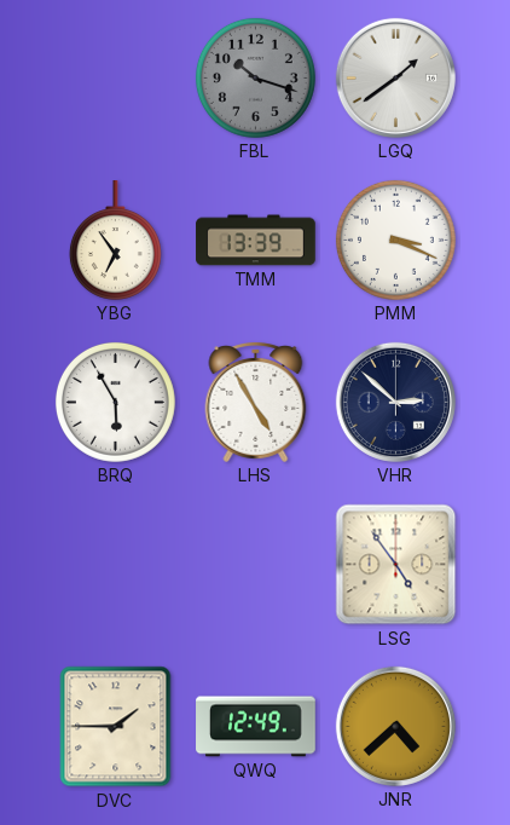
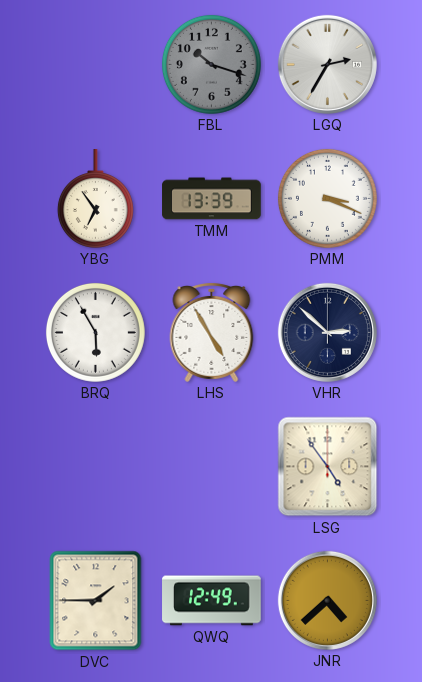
LGQ: 1:39 -> 2:35 (327, 64)
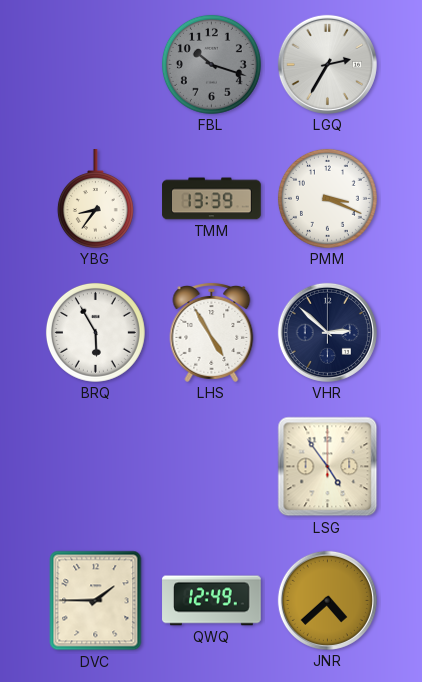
YBG: 6:54 -> 8:36 (95, 199)
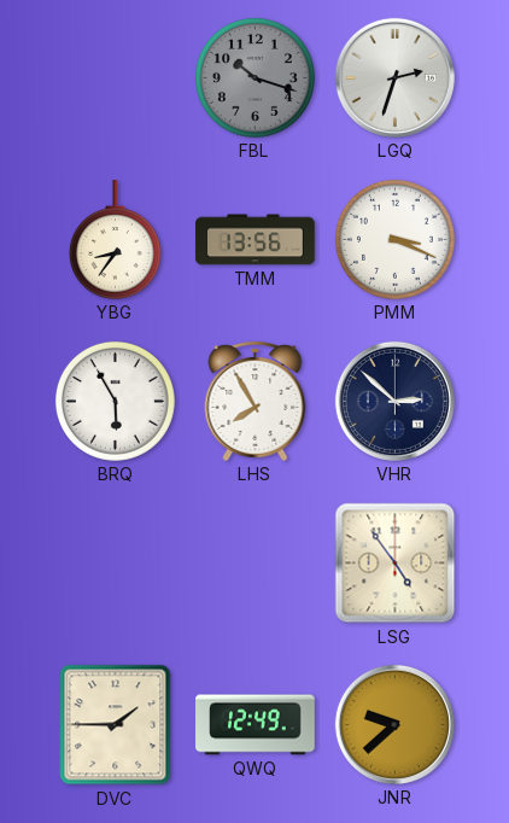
LGQ: 2:35 -> 2:33 (394, 77)
TMM: 13:39 -> 13:56 (256, 240)
LHS: 4:55 -> 7:55 (256, 402)
JNR: 4:38 -> 9:38 (394, 724)
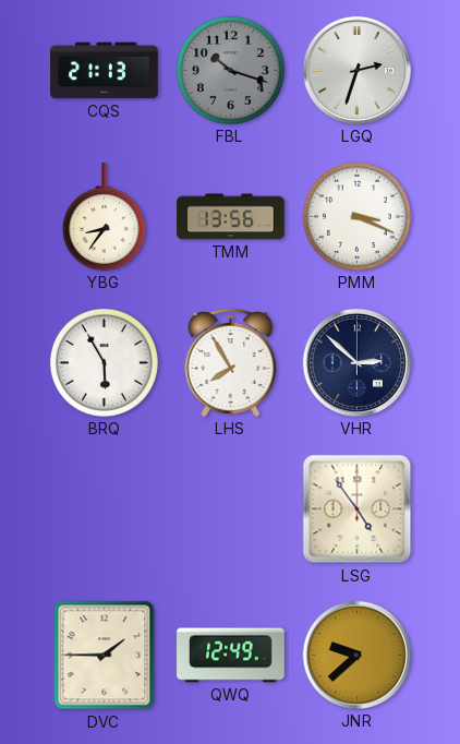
CQS: none -> 21:13 (105, 71)
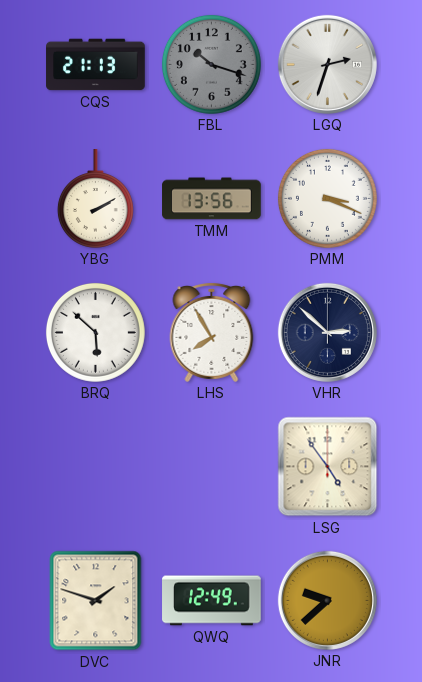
YBG: 8:36 -> 2:10 (95, 199)
BRQ: 5:55 -> 5:52 (95, 332)
DVC: 1:45 -> 1:48 (96, 601)
